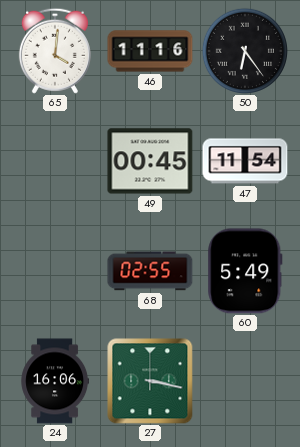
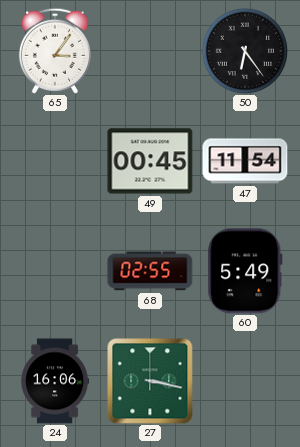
65: 4:01 -> 3:06 (55, 51)
46: 11:16 -> none (150, 51)
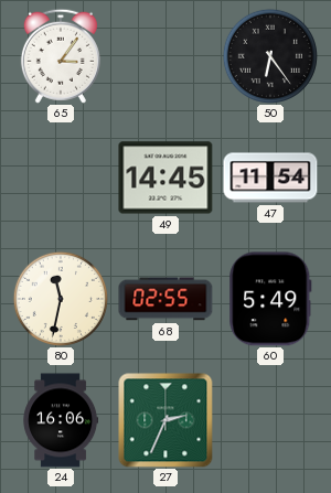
49: 00:45 -> 14:45 (165, 178)
80: none -> 11:32 (61, 299)
27: 3:17 -> 2:34 (165, 420)
